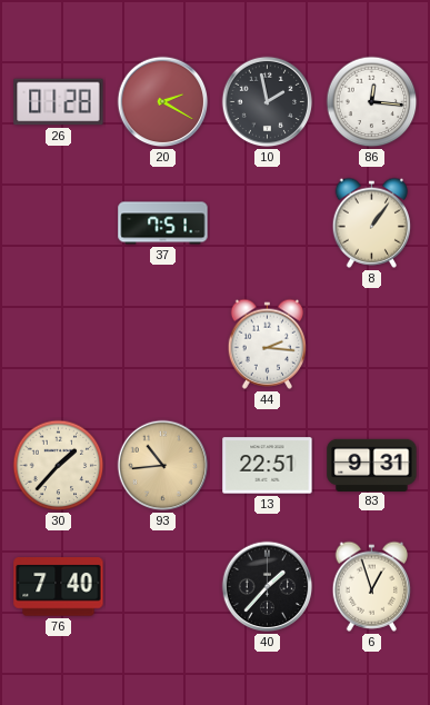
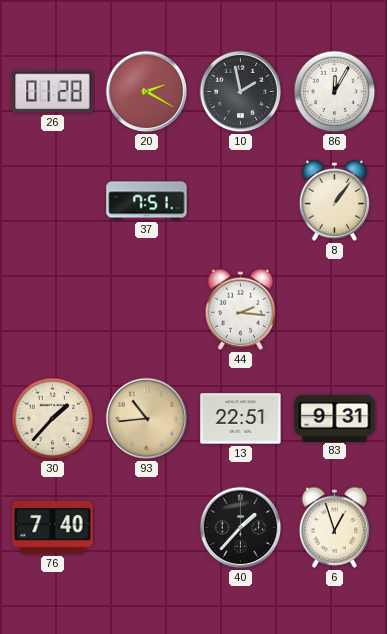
86: 12:16 -> 12:05 (335, 92)
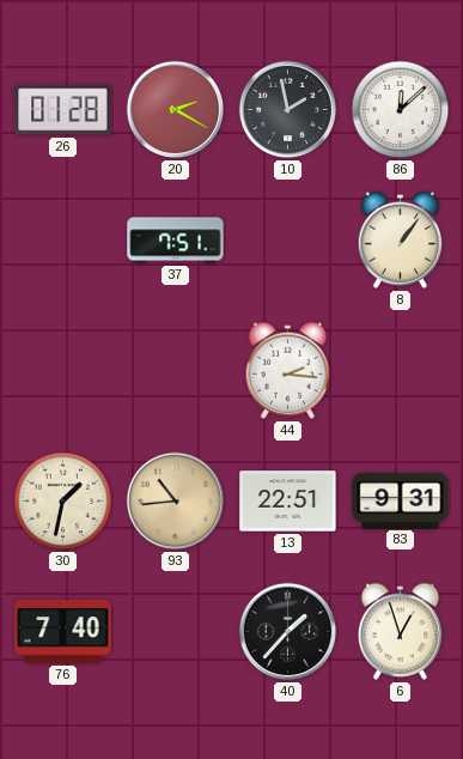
86: 12:05 -> 12:08 (401, 110)
30: 1:37 -> 1:32 (63, 502)
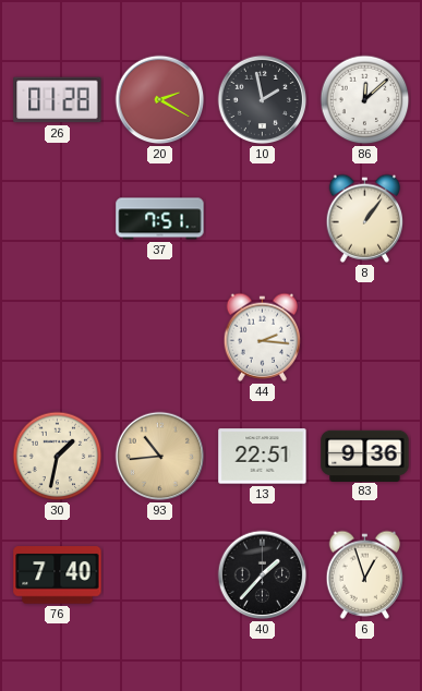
83: 9:31 -> 9:36 (365, 456)
